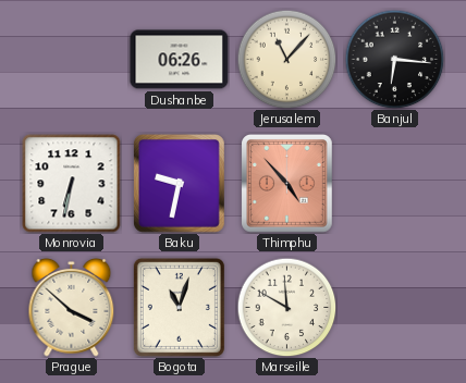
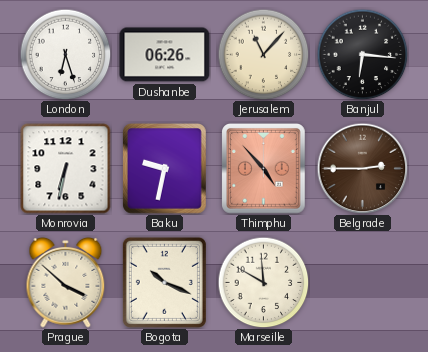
London: none -> 6:27 (65, 54)
Belgrade: none -> 2:45 (362, 168)
Bogota: 11:03 -> 10:19 (164, 282)
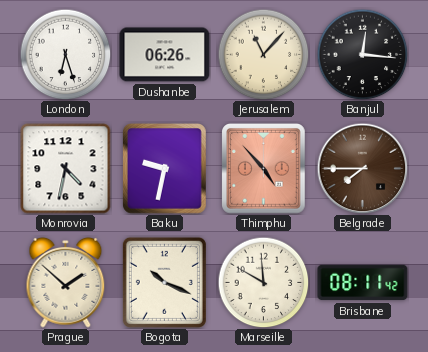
Banjul: 6:16 -> 12:16 (362, 54)
Monrovia: 6:32 -> 4:32 (66, 169)
Belgrade: 2:45 -> 7:45 (362, 168)
Prague: 3:52 -> 1:52 (66, 282)
Brisbane: none -> 08:11 (363, 283)
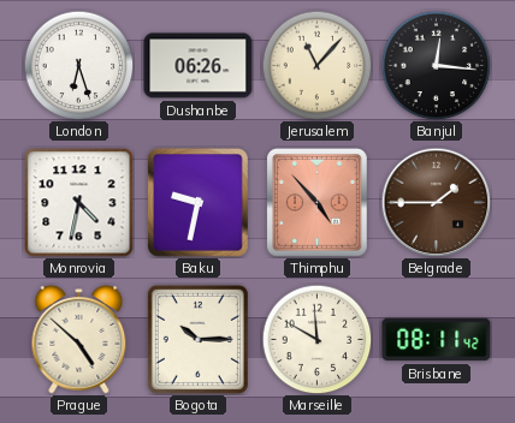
Belgrade: 7:45 -> 1:45 (436, 202)
Prague: 1:52 -> 4:52 (79, 339)
Bogota: 10:19 -> 10:15 (197, 339)
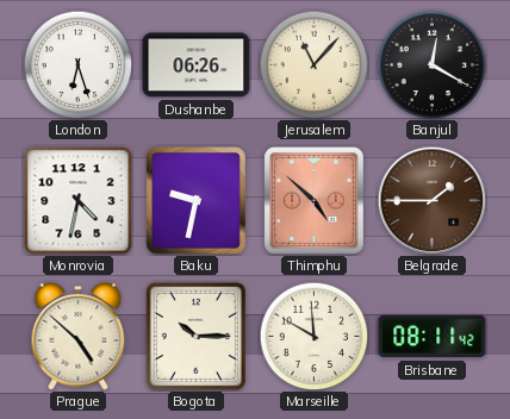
Banjul: 12:16 -> 12:20 (431, 64)
Thimphu: 4:53 -> 4:52 (315, 201)
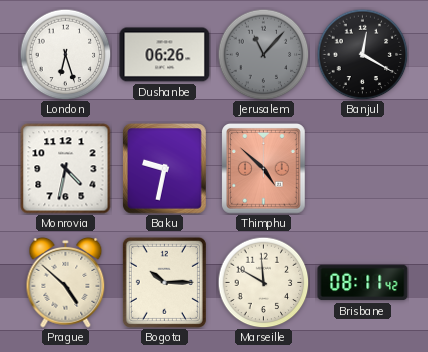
Jerusalem dial: cream -> grey (263, 54)
Belgrade: 1:45 -> none (431, 200)
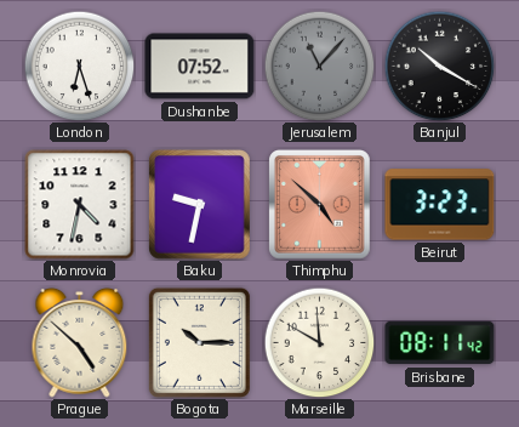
Dushanbe: 06:26 -> 07:52 (200, 67)
Banjul: 12:20 -> 10:20 (439, 66)
Beirut: none -> 3:23 (440, 205)
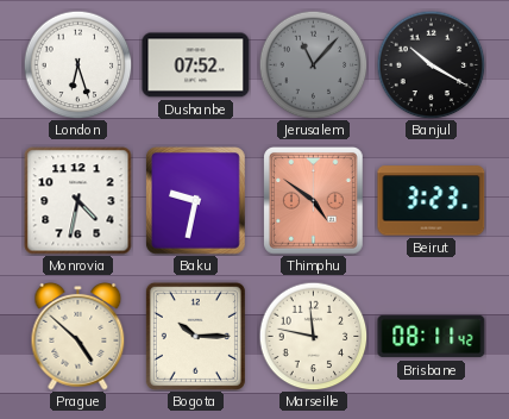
Thimphu: 4:52 -> 4:51 (314, 201)
Marseille: 11:50 -> 11:47 (313, 336)
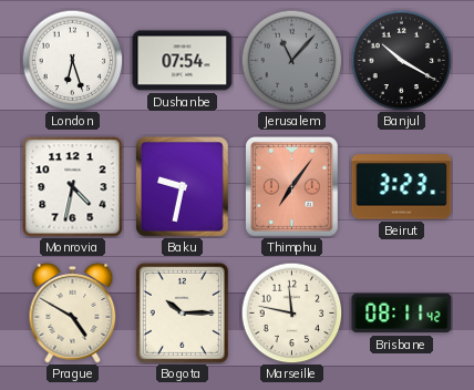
Dushanbe: 07:52 -> 07:54 (183, 61)
Thimphu: 4:51 -> 7:06 (292, 187)
Prague: 4:52 -> 4:50 (73, 312)
